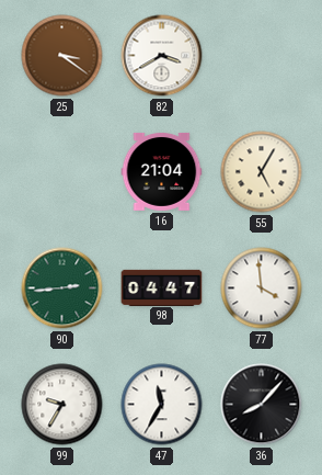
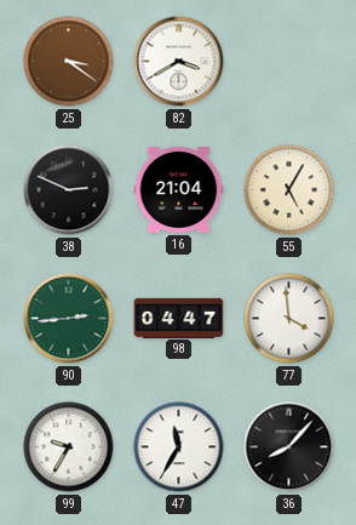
38: none -> 2:49 (69, 190)
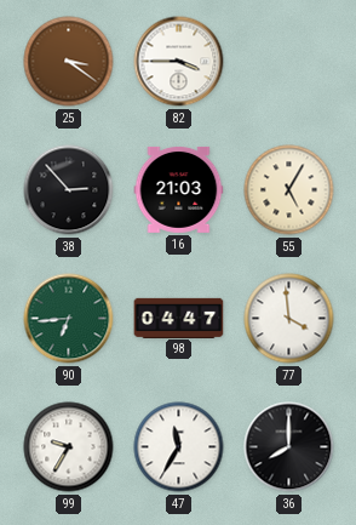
82: 3:40 -> 3:45 (179, 62)
38: 2:49 -> 2:53 (69, 190)
16: 21:04 -> 21:03 (179, 189)
90: 2:44 -> 6:44 (69, 319)
36: 8:07 -> 8:00 (289, 447)
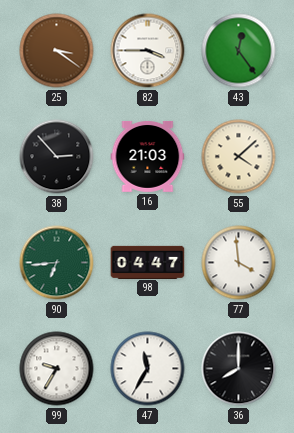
43: none -> 12:24 (239, 51)
55: 5:05 -> 4:08 (239, 157)
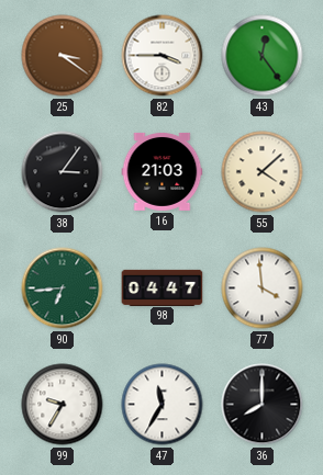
38: 2:53 -> 3:06 (63, 172)
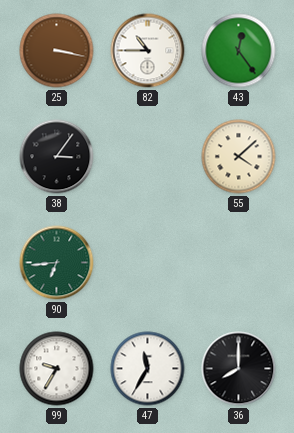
25: 3:21 -> 3:17 (57, 51)
82: 3:45 -> 10:45 (148, 51)
16: 21:03 -> none (163, 171)
98: 04:47 -> none (163, 287)
77: 3:59 -> none (263, 289)
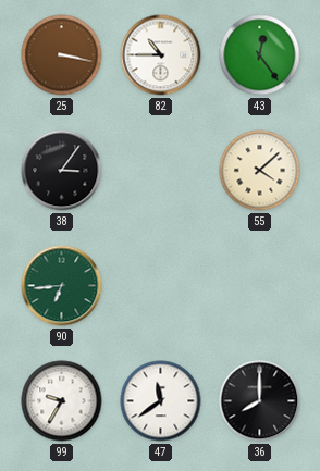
47: 11:35 -> 11:39 (161, 401)
